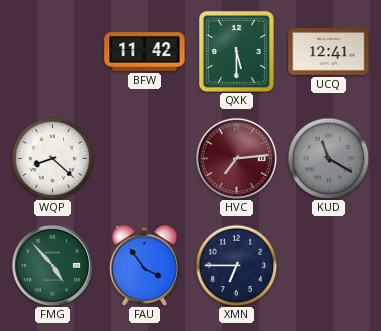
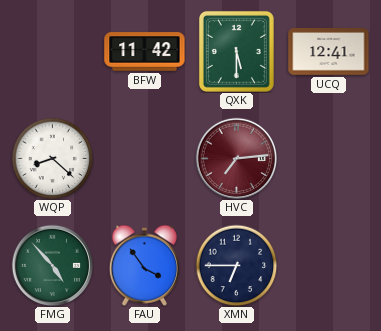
KUD: 11:20 -> none (328, 158)
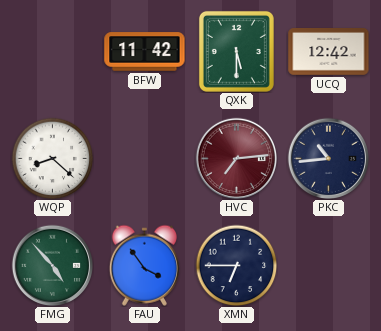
UCQ: 12:41 -> 12:42 (329, 52)
PKC: none -> 10:44 (328, 158)
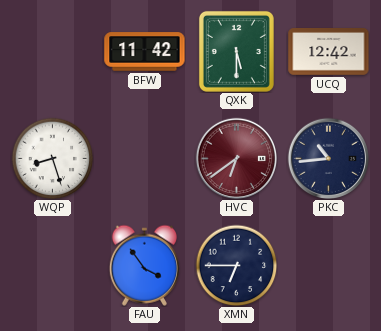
WQP: 8:22 -> 8:27 (52, 158)
HVC: 7:14 -> 6:39 (236, 158)
FMG: 4:53 -> none (52, 265)
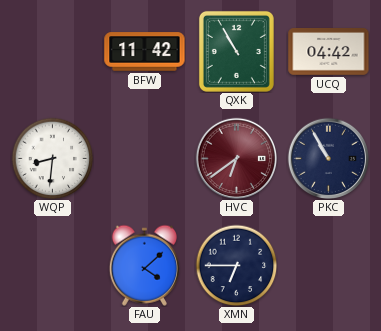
QXK: 5:30 -> 10:55 (236, 51)
UCQ: 12:42 -> 04:42 (329, 52)
WQP: 8:27 -> 8:31 (52, 158)
PKC: 10:44 -> 10:55 (328, 158)
FAU: 3:54 -> 4:08 (144, 265)
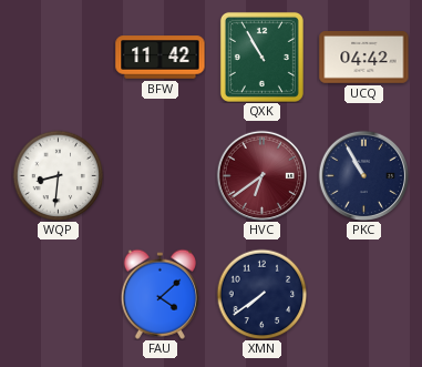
XMN: 6:45 -> 7:39 (261, 294)
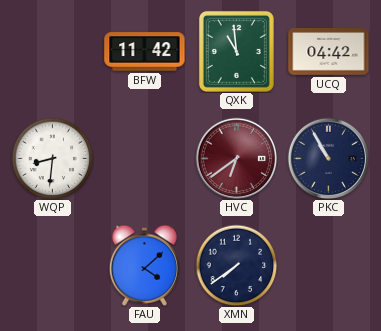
QXK: 10:55 -> 10:59 (236, 51)
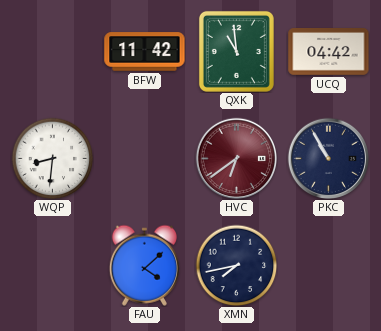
XMN: 7:39 -> 7:43 (236, 265)
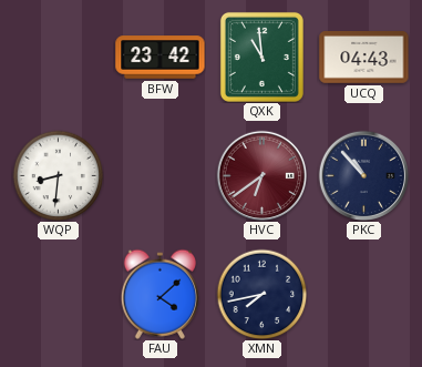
BFW: 11:42 -> 23:42 (161, 58)
UCQ: 04:42 -> 04:43 (364, 58)
PKC: 10:55 -> 10:53 (363, 175)
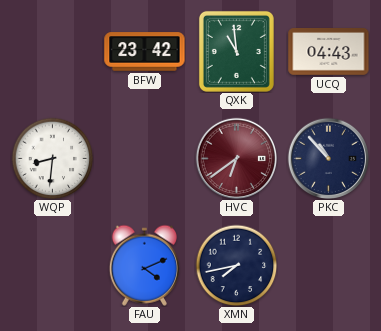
FAU: 4:08 -> 4:11 (144, 265)
